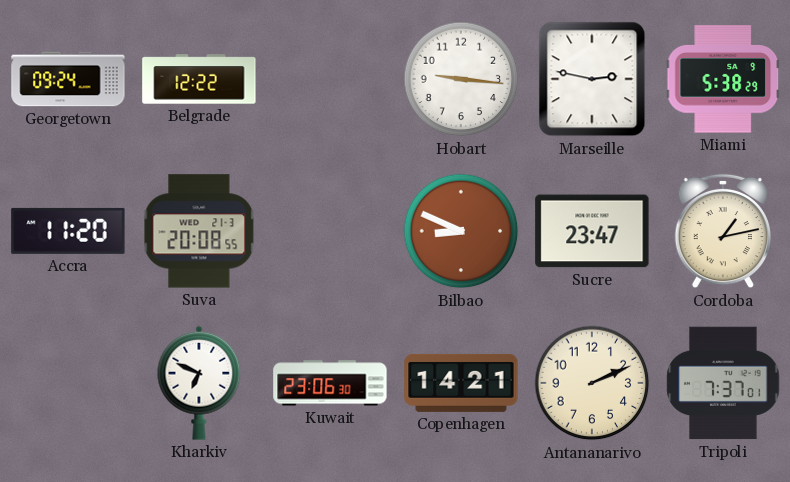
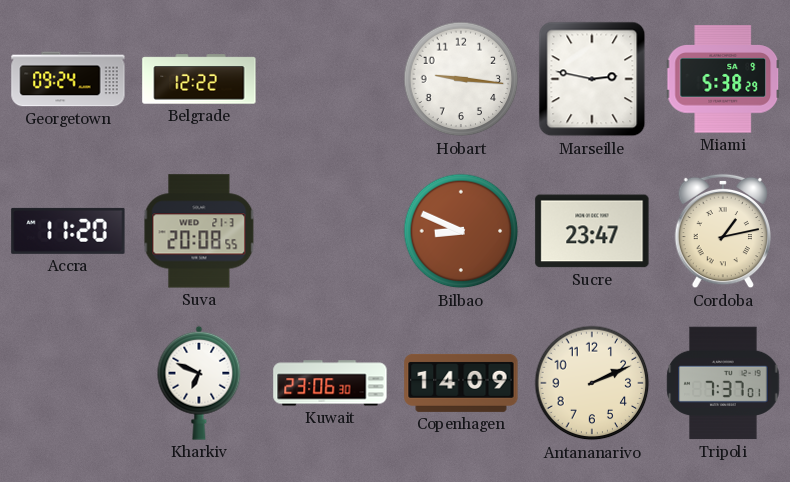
Copenhagen: 14:21 -> 14:09 (461, 383)
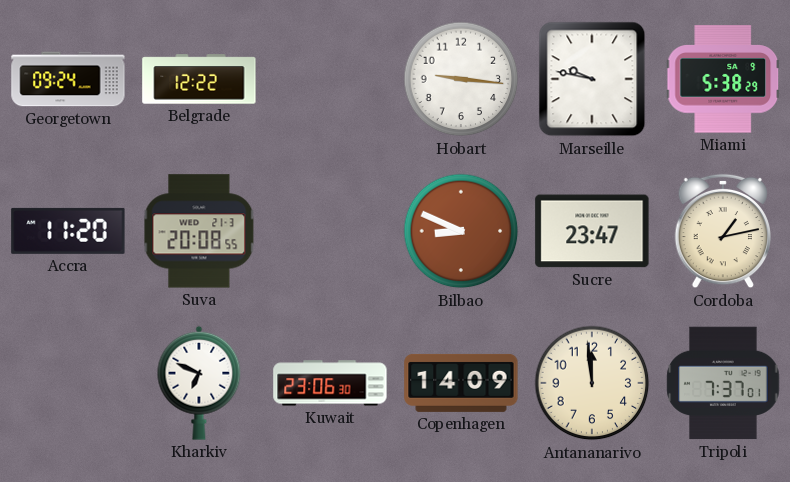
Marseille: 2:47 -> 9:47 (592, 79)
Antananarivo: 2:11 -> 11:59 (592, 383)
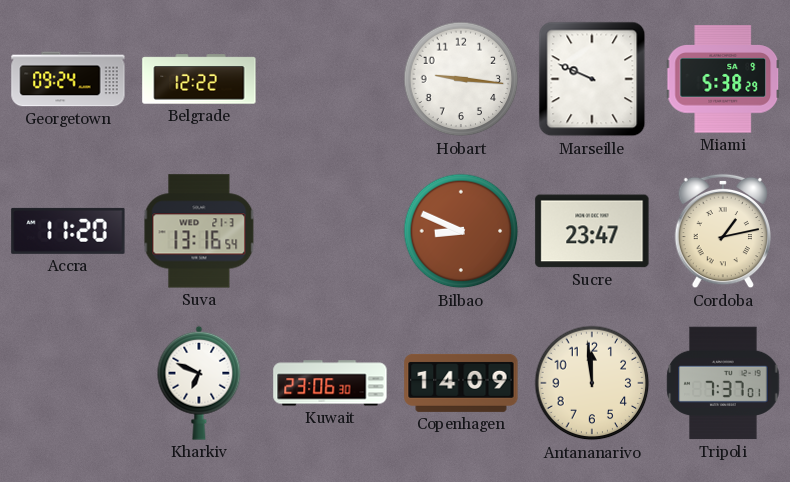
Marseille: 9:47 -> 9:49 (592, 79)
Suva: 20:08 -> 13:16 (199, 231)
